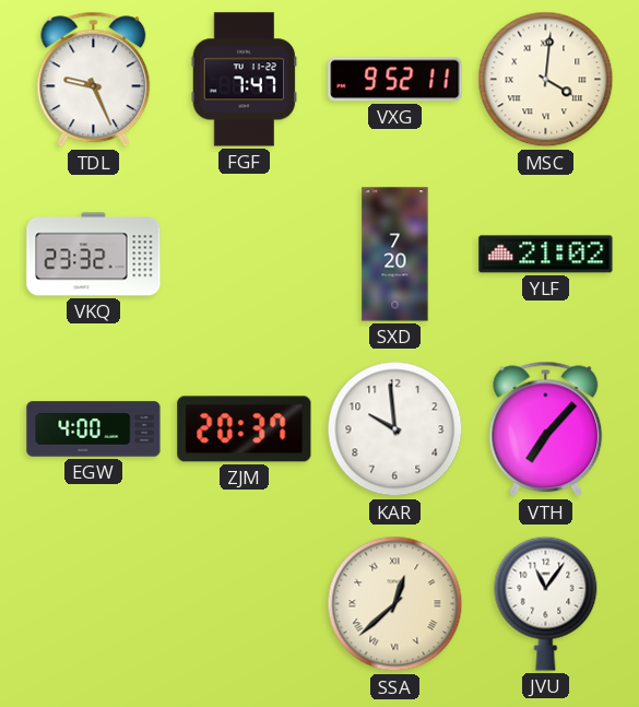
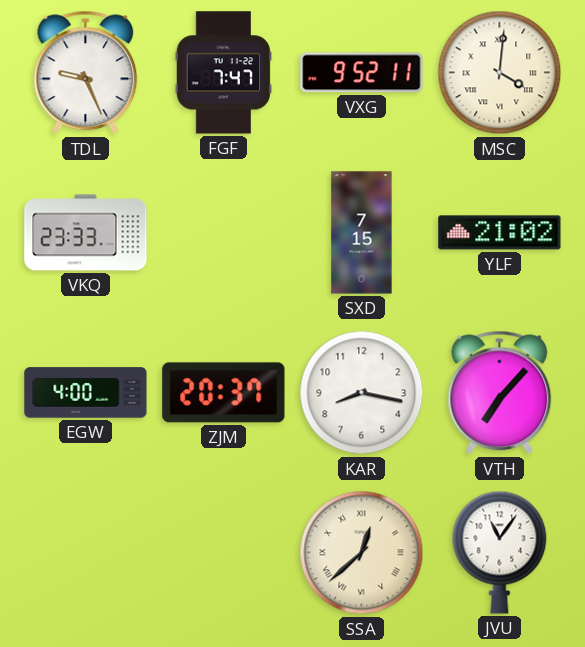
VKQ: 23:32 -> 23:33 (86, 233)
SXD: 7:20 -> 7:15 (362, 233)
KAR: 9:59 -> 8:17 (362, 393)
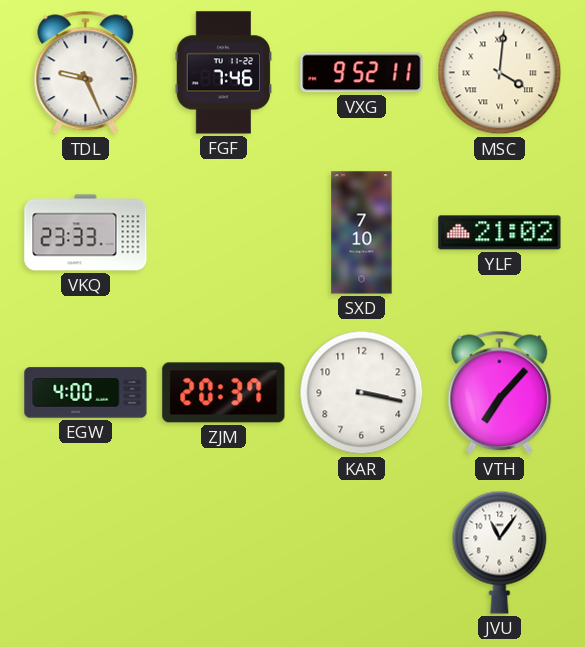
FGF: 7:47 -> 7:46 (224, 73)
SXD: 7:15 -> 7:10 (362, 233)
KAR: 8:17 -> 3:17 (362, 393)
SSA: 12:38 -> none (362, 553)
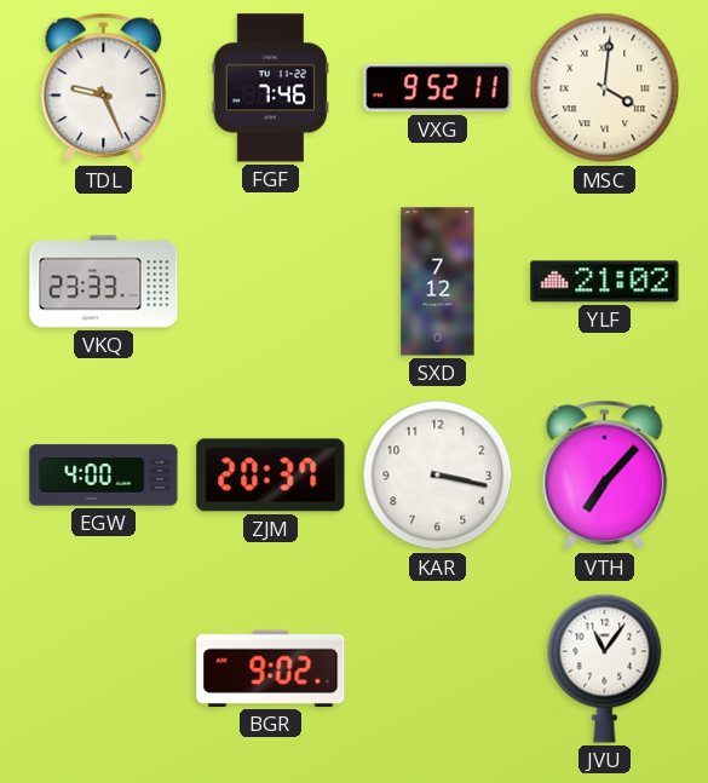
SXD: 7:10 -> 7:12 (438, 282)
BGR: none -> 9:02 (271, 668)
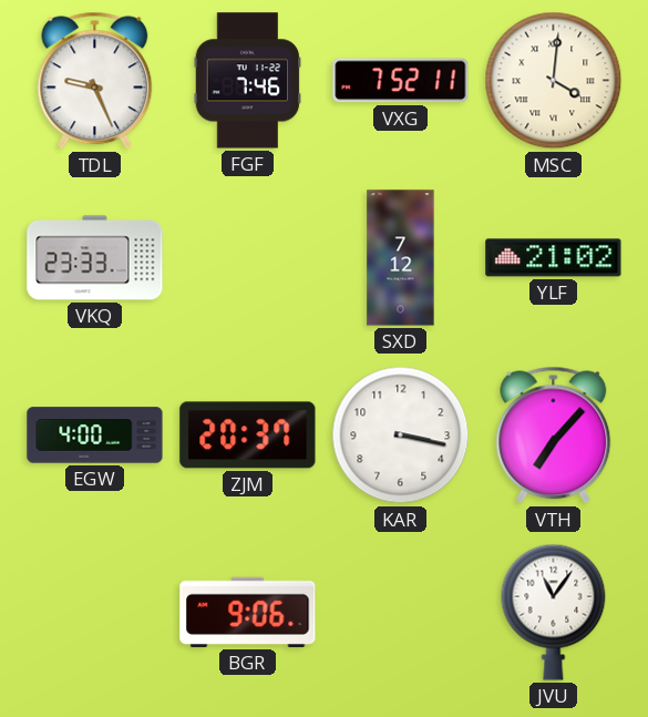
VXG: 9:52 -> 7:52 (401, 81)
BGR: 9:02 -> 9:06 (248, 612)
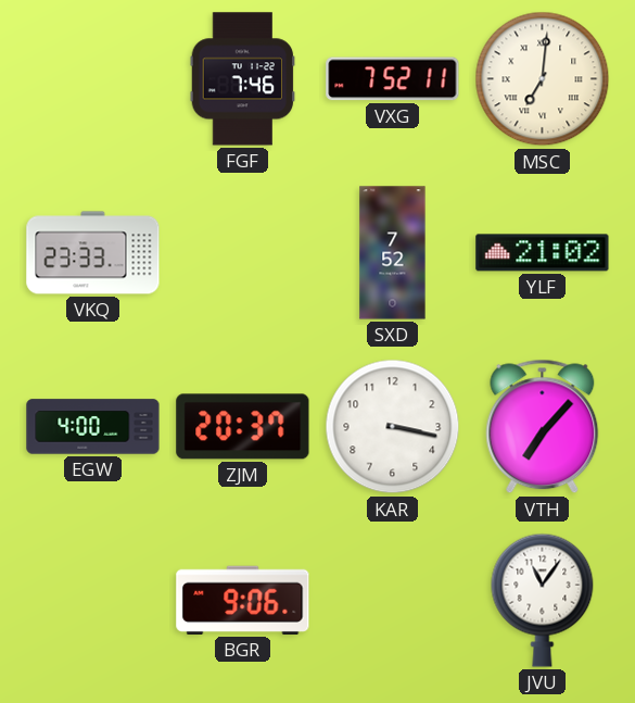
TDL: 9:26 -> none (95, 81)
MSC: 4:01 -> 7:01 (543, 79)
SXD: 7:12 -> 7:52 (393, 253)
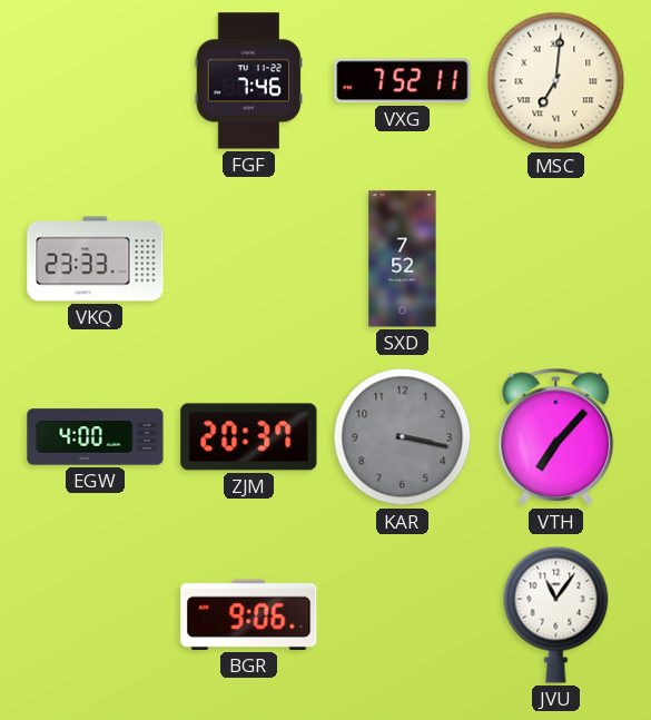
YLF: 21:02 -> none (543, 253)
KAR dial: white -> grey (403, 437)
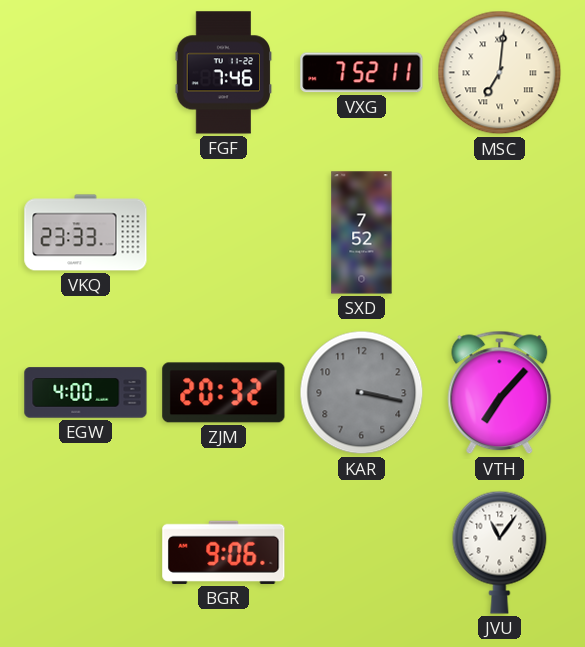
ZJM: 20:37 -> 20:32 (224, 393)
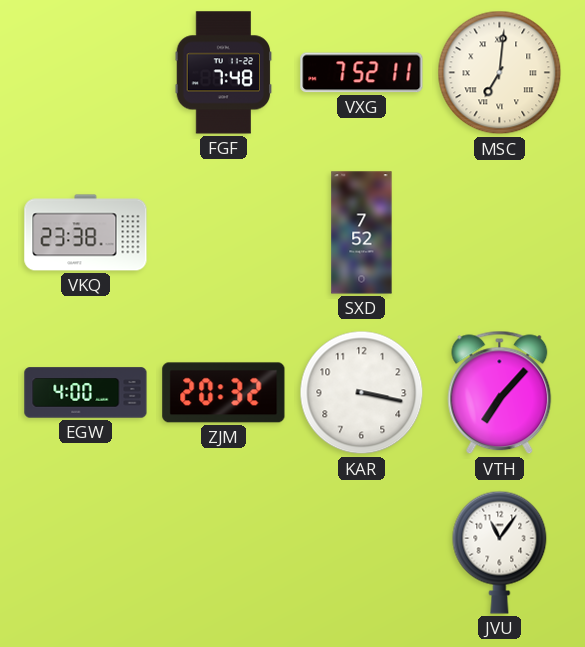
FGF: 7:46 -> 7:48 (224, 73)
VKQ: 23:33 -> 23:38 (86, 233)
KAR dial: grey -> white (362, 393)
BGR: 9:06 -> none (224, 552)
